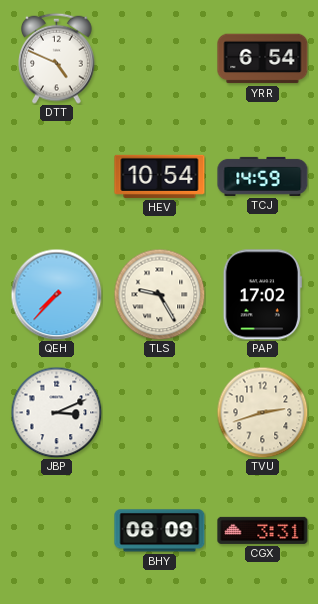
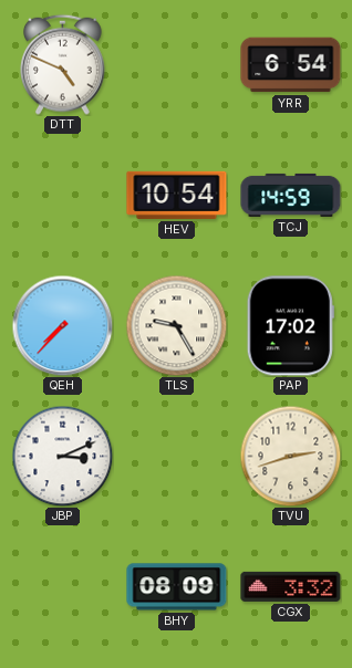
CGX: 3:31 -> 3:32 (291, 586)
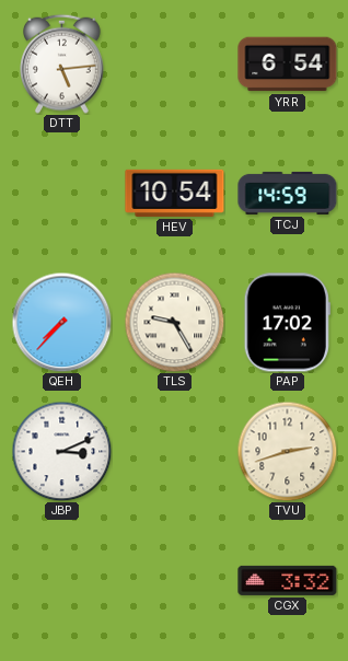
DTT: 4:49 -> 5:14 (62, 63)
BHY: 08:09 -> none (177, 587)
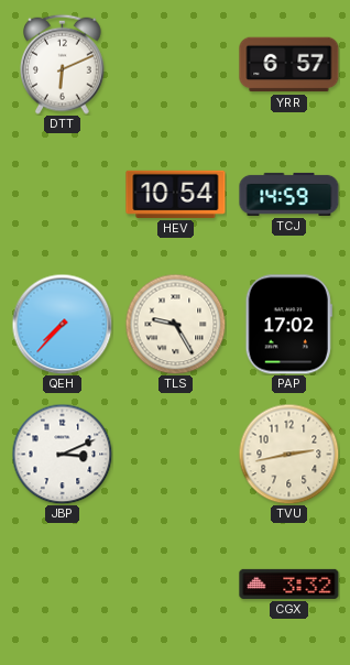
DTT: 5:14 -> 6:11 (63, 64)
YRR: 6:54 -> 6:57 (289, 65)
TVU: 2:42 -> 2:43 (288, 454)
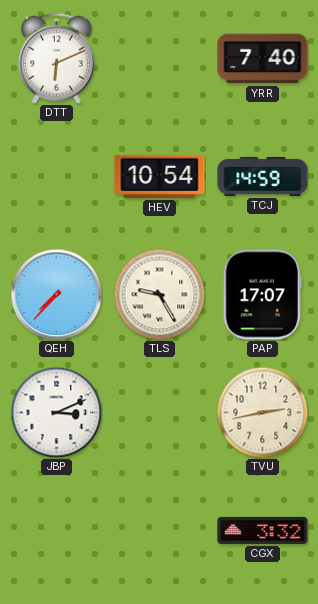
YRR: 6:57 -> 7:40 (263, 59)
PAP: 17:02 -> 17:07 (262, 295)
